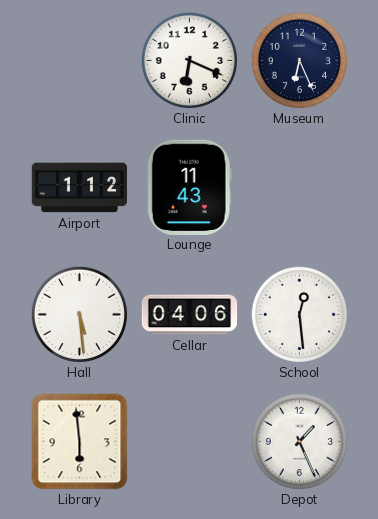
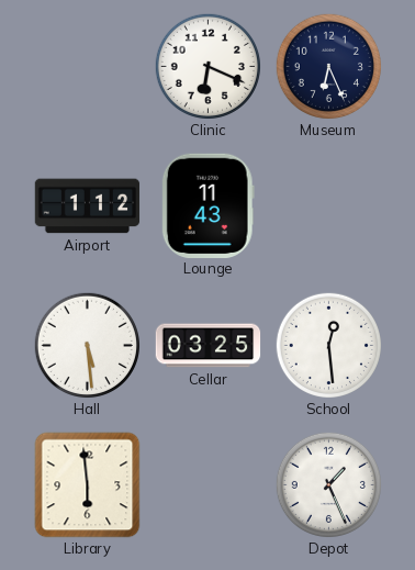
Cellar: 04:06 -> 03:25 (209, 346)
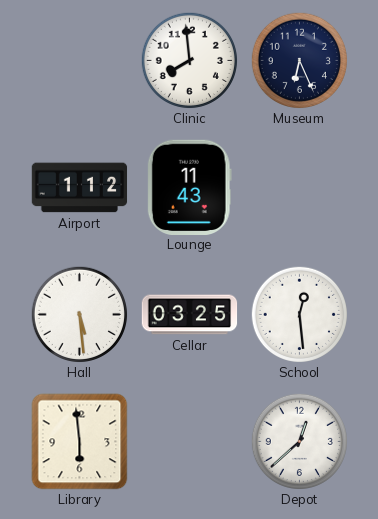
Clinic: 6:19 -> 7:59 (189, 60)
Depot: 1:26 -> 12:38 (299, 441)
